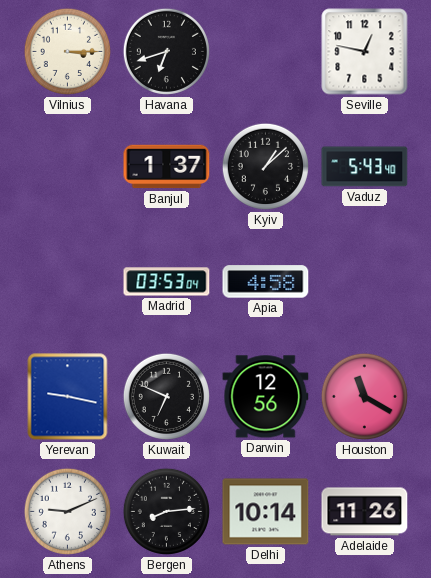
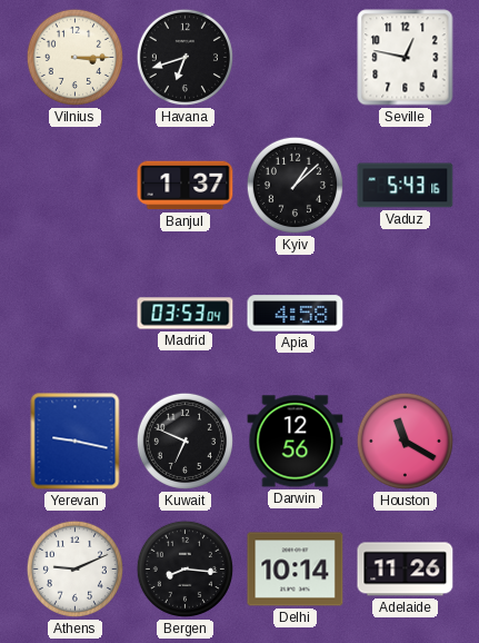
Vaduz: 5:43:40 -> 5:43:16 (406, 186)
Bergen: 8:14 -> 8:16 (184, 568)
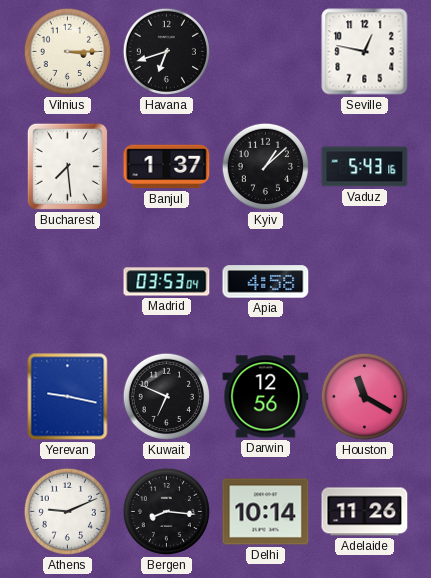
Bucharest: none -> 7:29 (67, 166)
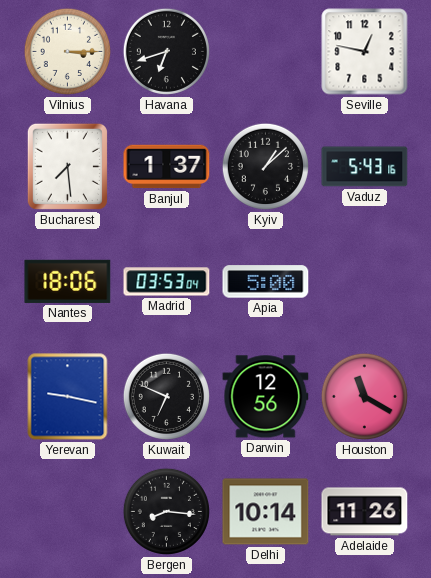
Nantes: none -> 18:06 (68, 281)
Apia: 4:58 -> 5:00 (266, 282)
Athens: 9:11 -> none (67, 511)
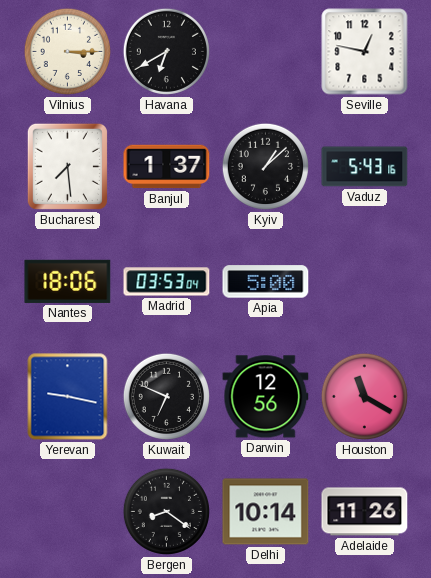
Havana: 6:42 -> 6:40 (166, 51)
Bergen: 8:16 -> 8:21 (166, 511)
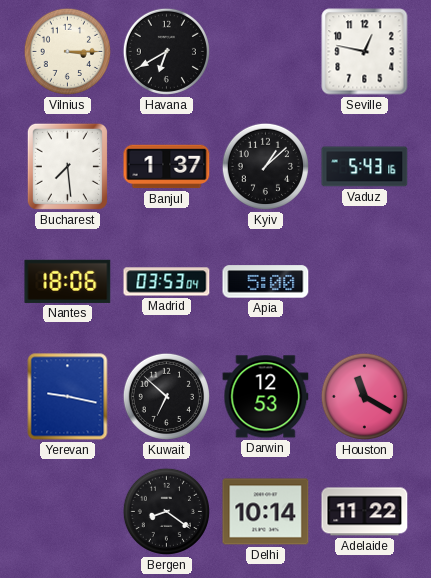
Kuwait: 6:49 -> 6:52 (166, 396)
Darwin: 12:56 -> 12:53 (266, 397)
Adelaide: 11:26 -> 11:22 (365, 512)
